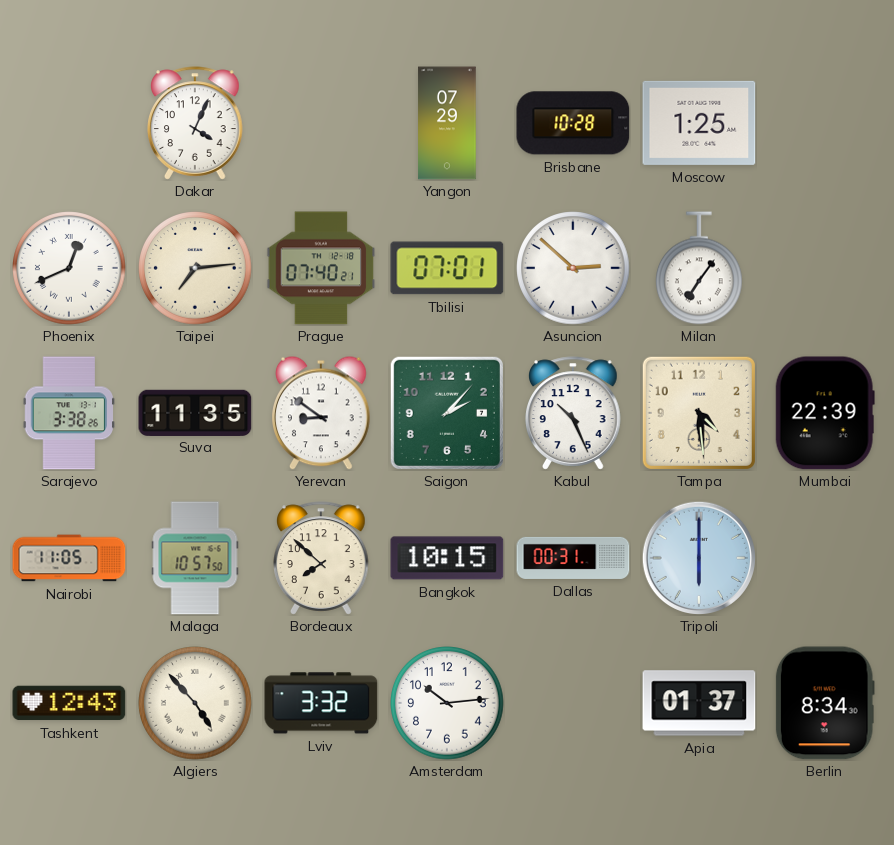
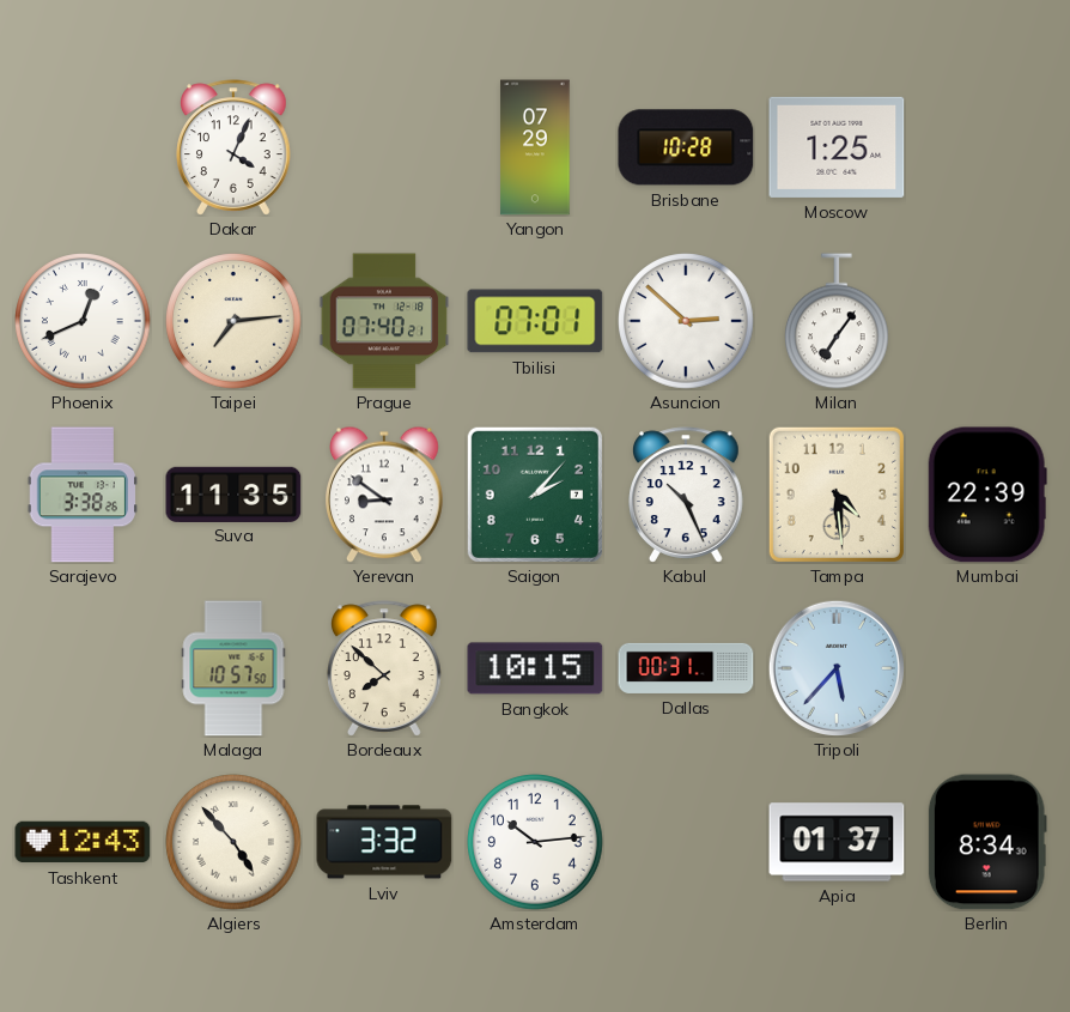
Nairobi: 11:05 -> none (69, 558)
Tripoli: 6:00 -> 5:37 (835, 667)
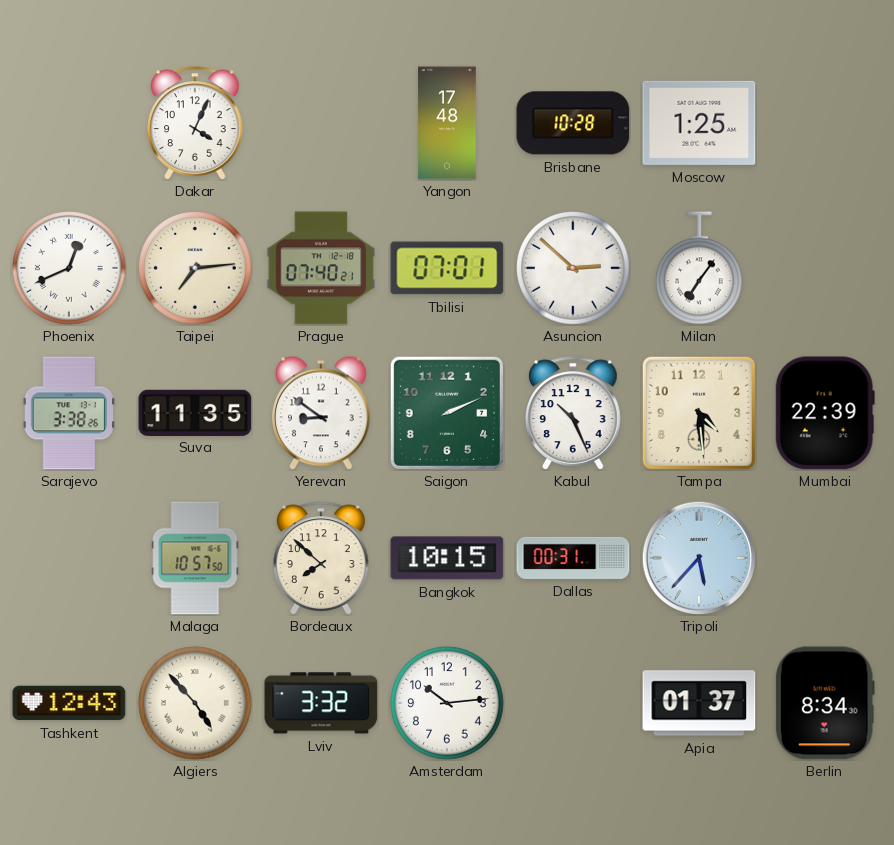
Yangon: 07:29 -> 17:48 (447, 123)
Saigon: 2:07 -> 2:11 (447, 413)
